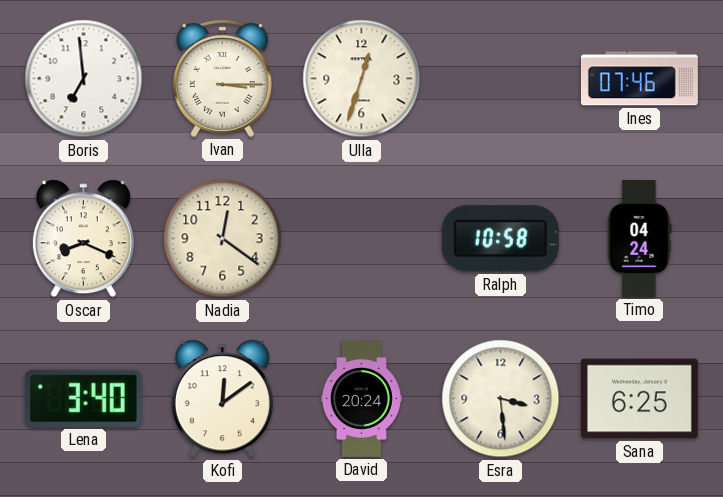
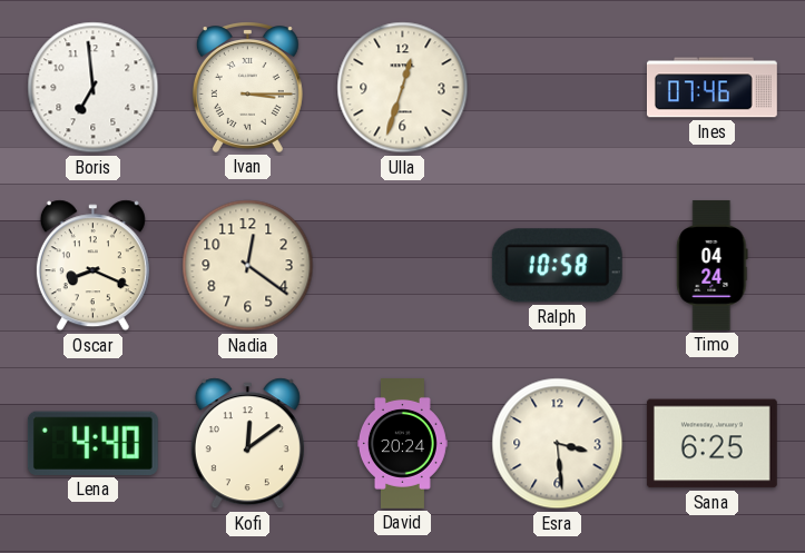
Lena: 3:40 -> 4:40 (92, 443)
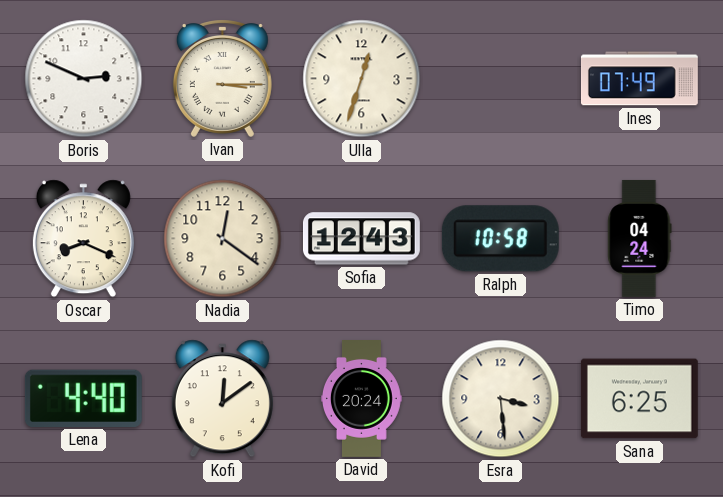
Boris: 6:59 -> 2:49 (84, 79)
Ines: 07:46 -> 07:49 (639, 79)
Sofia: none -> 12:43 (361, 239)
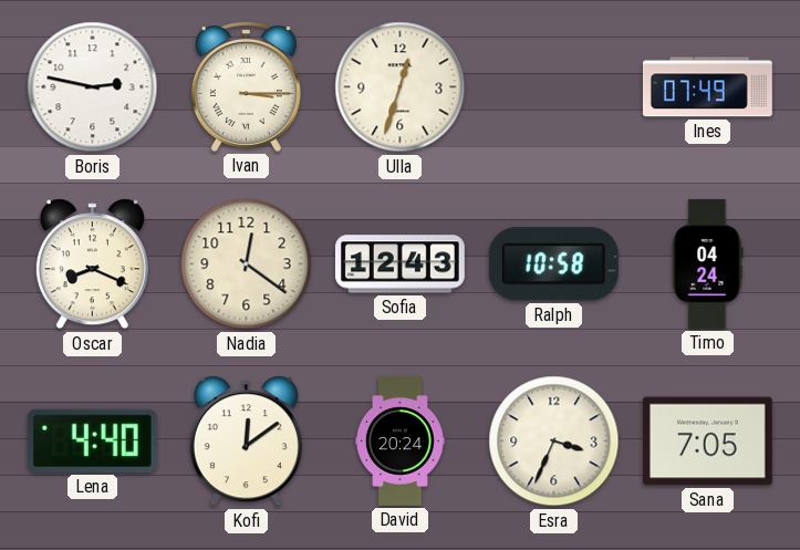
Boris: 2:49 -> 2:47 (93, 87)
Esra: 3:29 -> 3:34 (554, 442)
Sana: 6:25 -> 7:05 (707, 442)
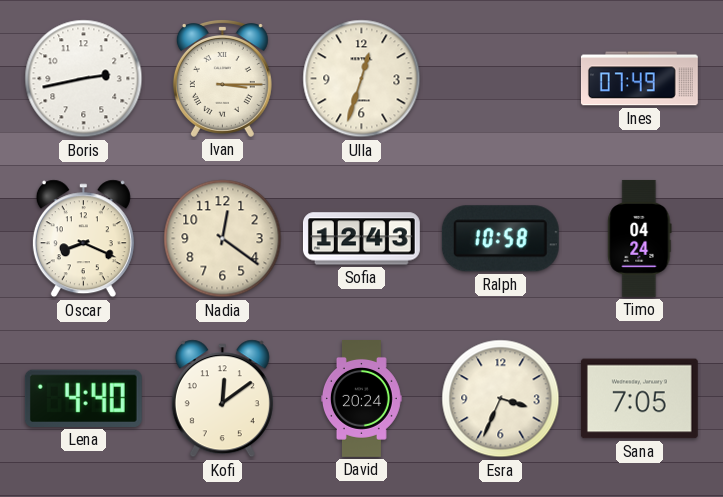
Boris: 2:47 -> 2:43 (84, 79)
